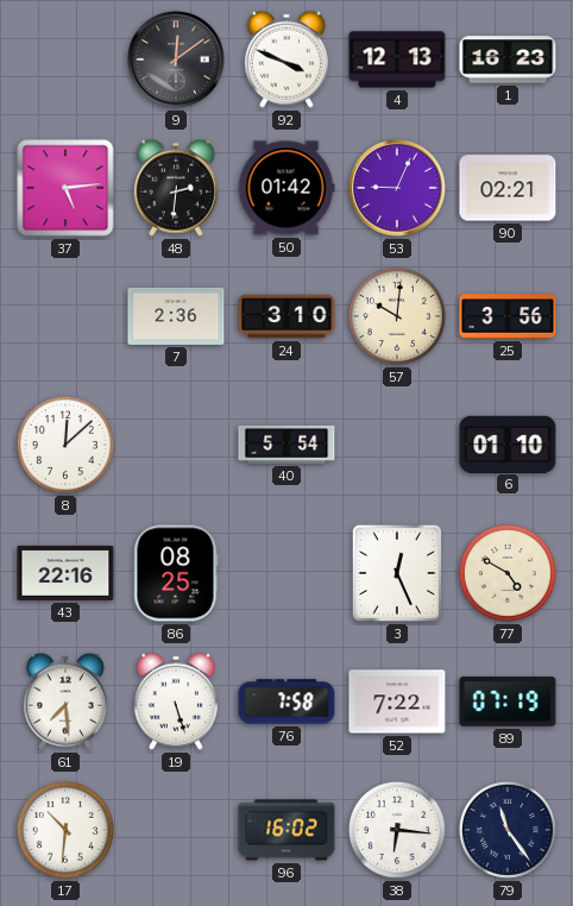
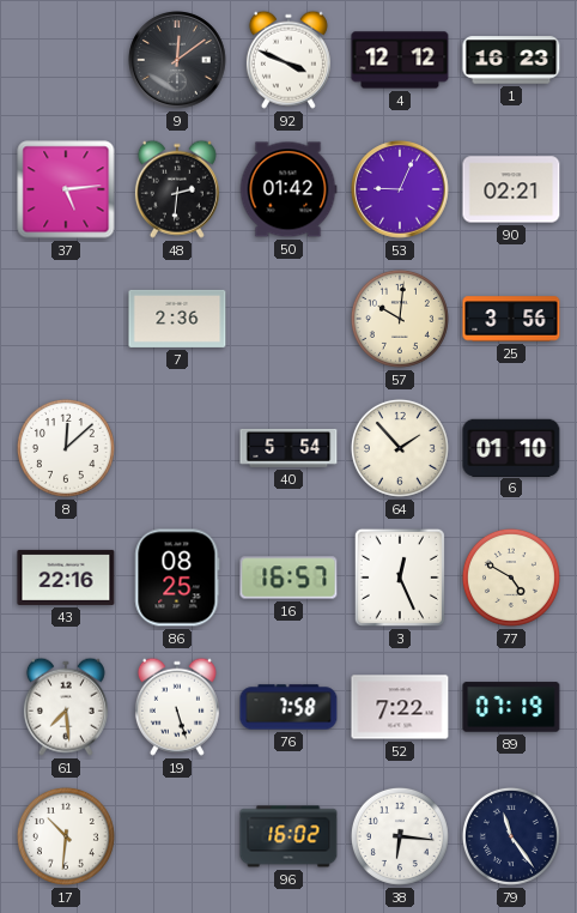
4: 12:13 -> 12:12 (400, 60)
24: 3:10 -> none (286, 316)
64: none -> 1:53 (400, 448)
16: none -> 16:57 (288, 578)
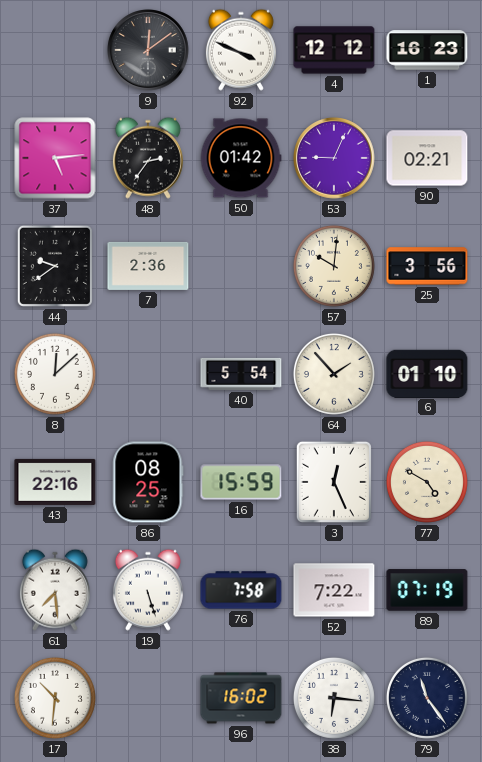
48: 2:31 -> 2:36 (148, 158)
44: none -> 9:39 (55, 266)
16: 16:57 -> 15:59 (241, 482)
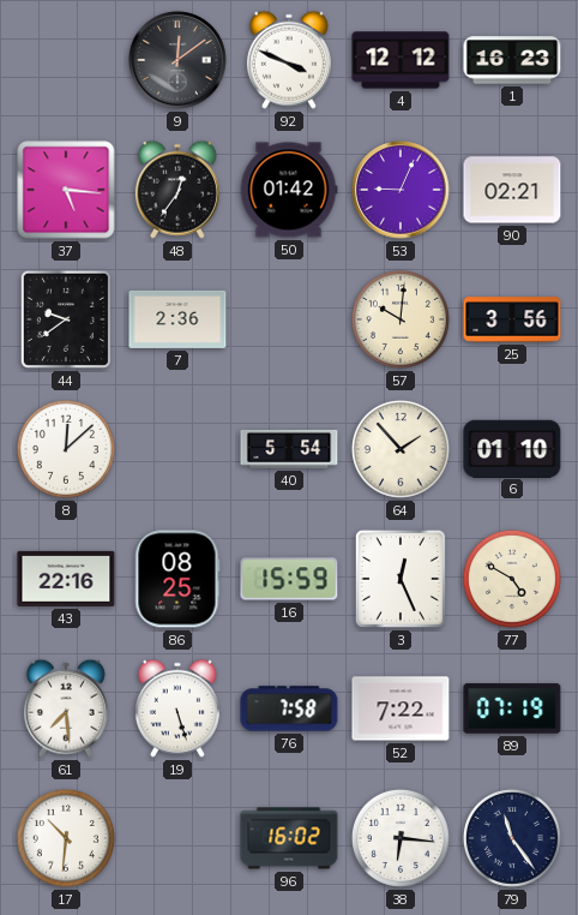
37: 5:14 -> 5:16 (66, 190)
48: 2:36 -> 12:36 (177, 190)
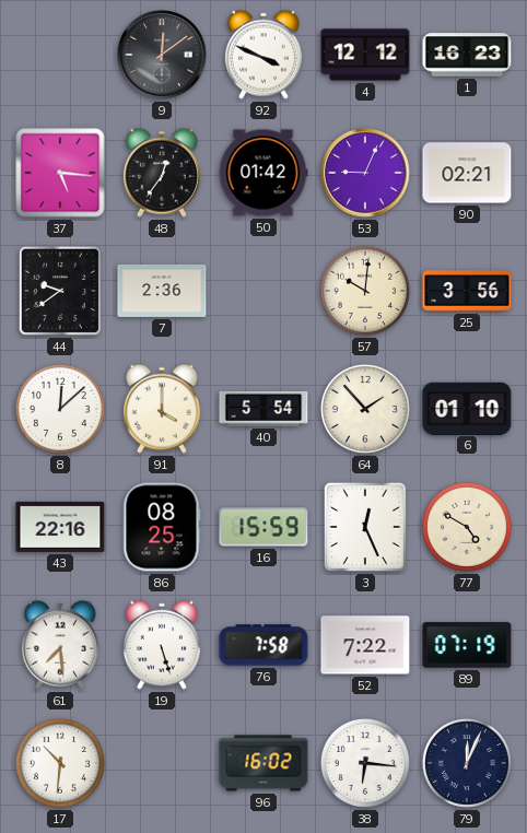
91: none -> 4:00 (162, 409)
79: 11:24 -> 12:04 (467, 763)
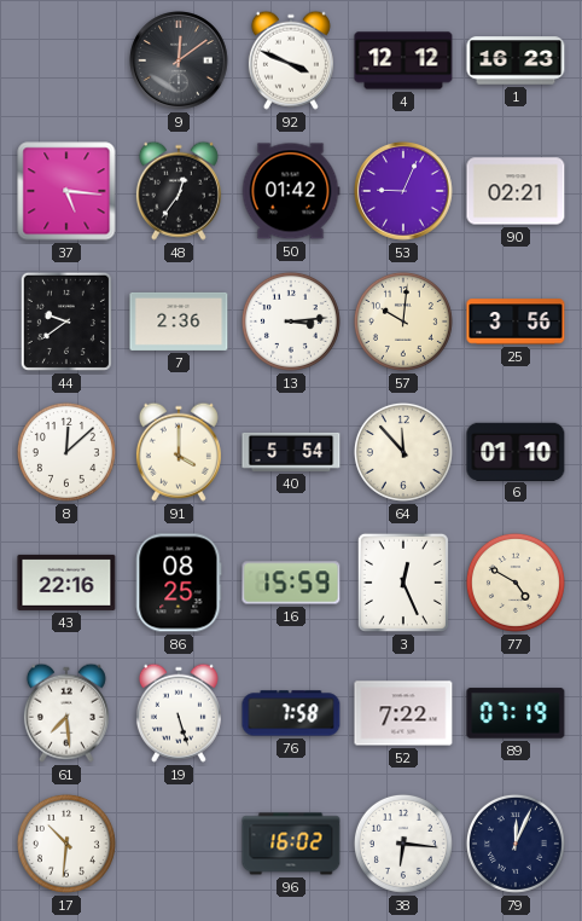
13: none -> 3:14 (291, 322)
64: 1:53 -> 11:53 (403, 452)
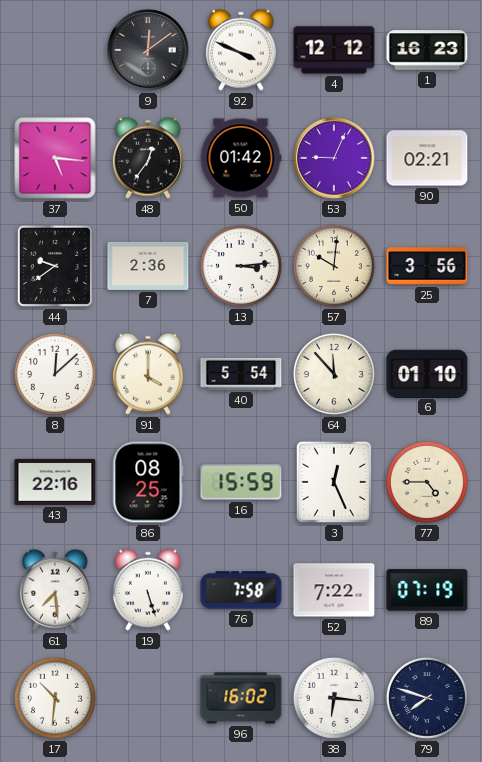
77: 4:50 -> 4:45 (427, 482)
79: 12:04 -> 7:48 (427, 698)
